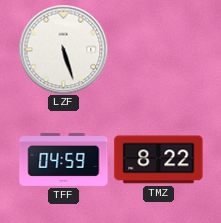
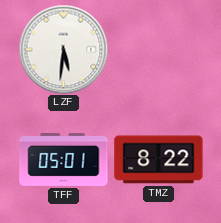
LZF: 5:27 -> 5:31 (63, 49)
TFF: 04:59 -> 05:01 (64, 159)
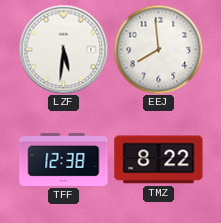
EEJ: none -> 7:59 (158, 49)
TFF: 05:01 -> 12:38 (64, 159)
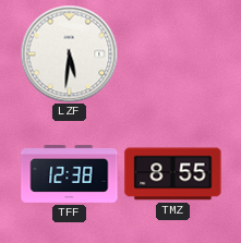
EEJ: 7:59 -> none (158, 49)
TMZ: 8:22 -> 8:55 (173, 174)
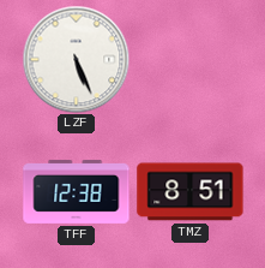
LZF: 5:31 -> 5:26 (76, 59)
TMZ: 8:55 -> 8:51 (191, 192)
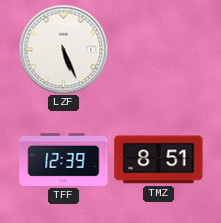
TFF: 12:38 -> 12:39 (64, 159)
